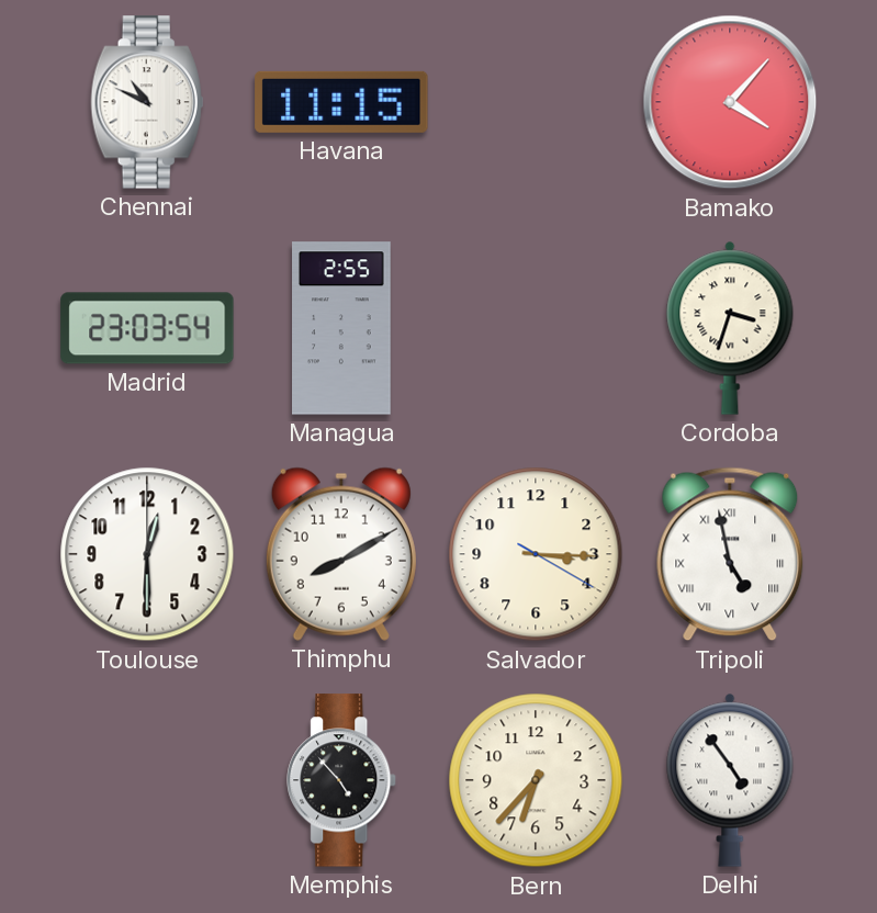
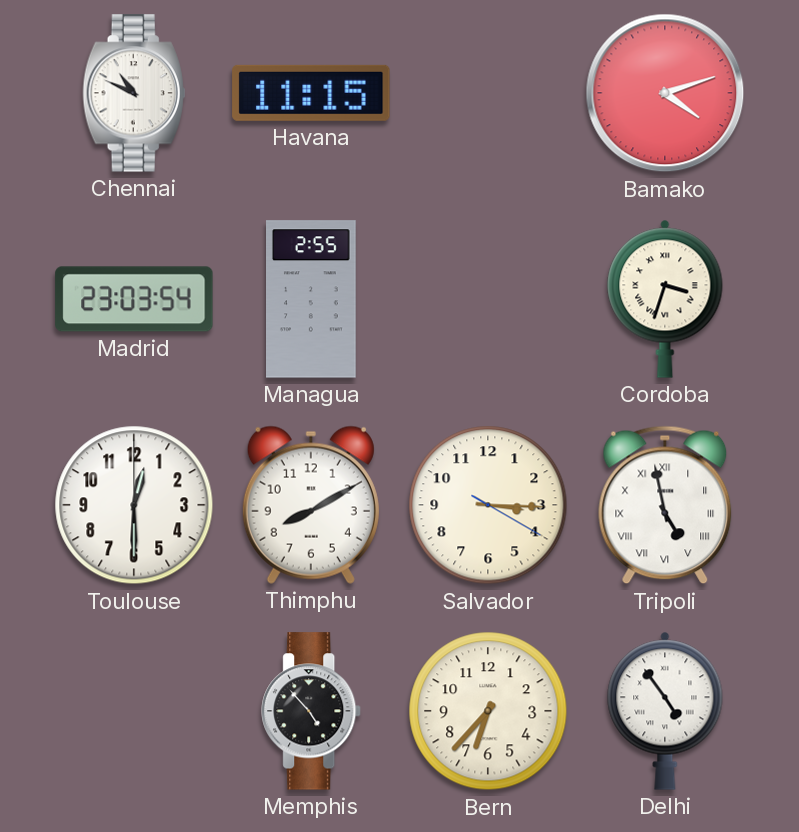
Bamako: 4:07 -> 4:12 (665, 93)
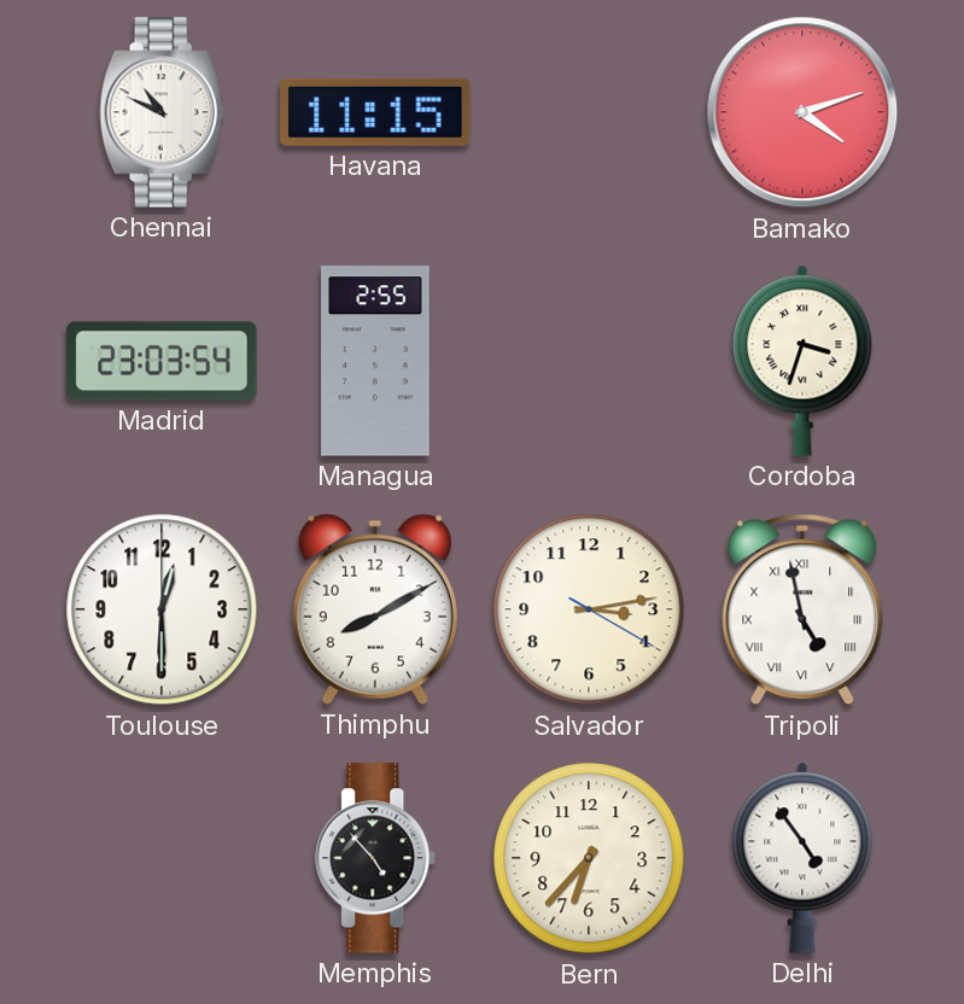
Salvador: 3:15 -> 3:13 (589, 609)
